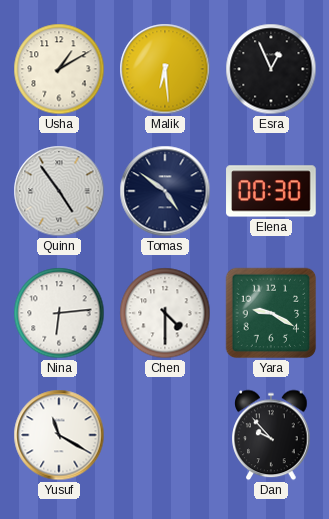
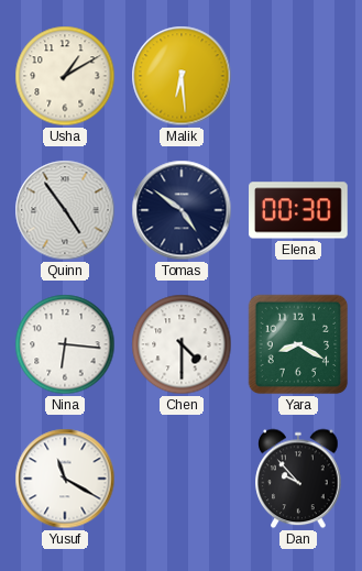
Esra: 12:56 -> none (271, 69)
Nina: 6:14 -> 6:16 (65, 344)
Yara: 9:20 -> 8:20 (298, 344)
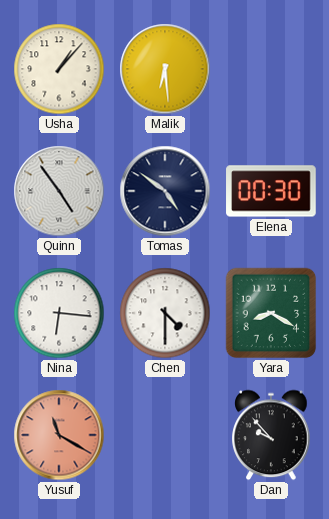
Usha: 1:10 -> 1:07 (59, 69)
Yusuf dial: white -> salmon (59, 435)
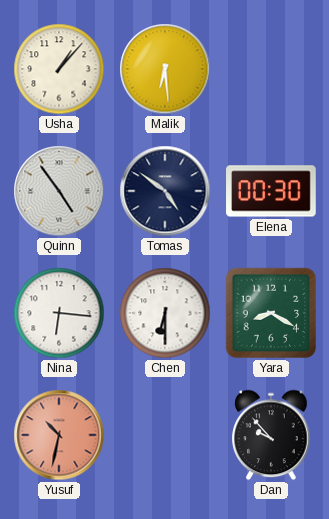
Chen: 4:30 -> 6:30 (165, 313)
Yusuf: 11:20 -> 10:32 (59, 435)
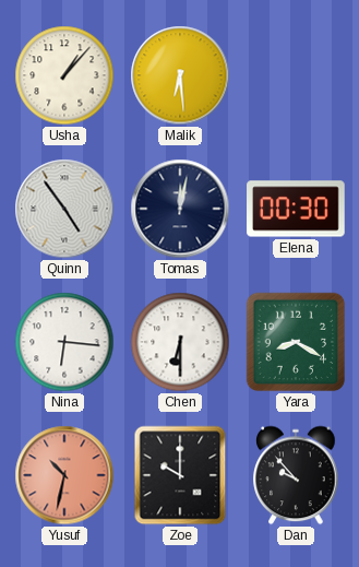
Tomas: 4:51 -> 12:02 (180, 209)
Zoe: none -> 10:00 (180, 475)
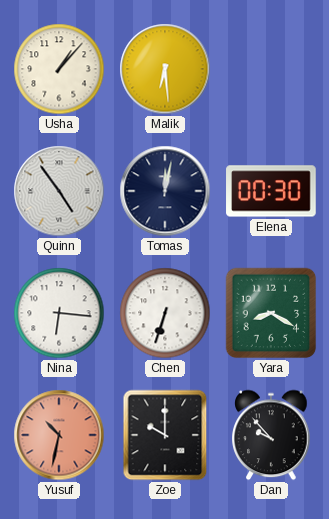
Chen: 6:30 -> 6:33 (165, 313)
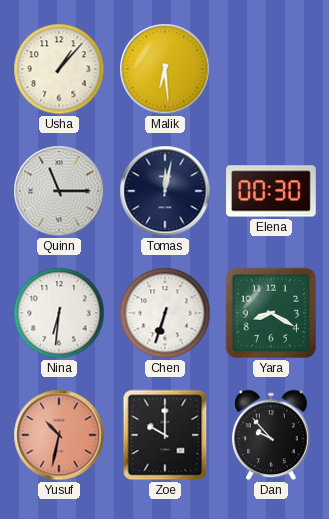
Quinn: 4:54 -> 11:15 (59, 191)
Nina: 6:16 -> 6:31 (59, 313)
